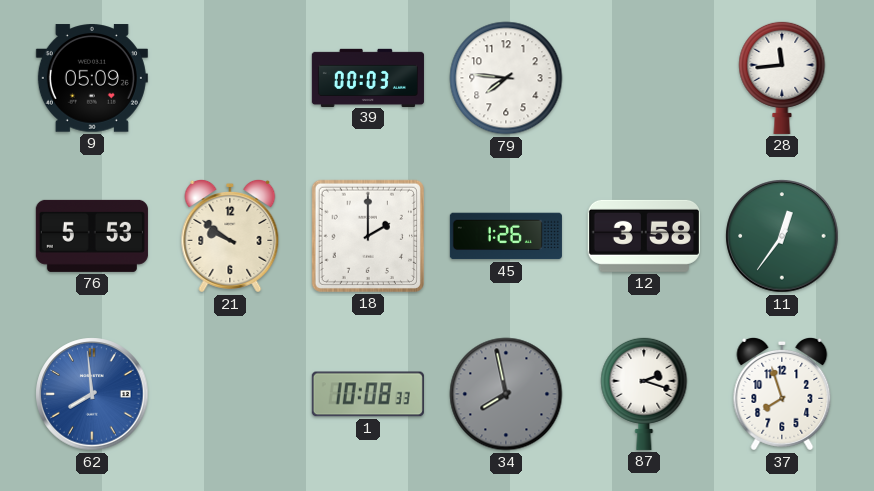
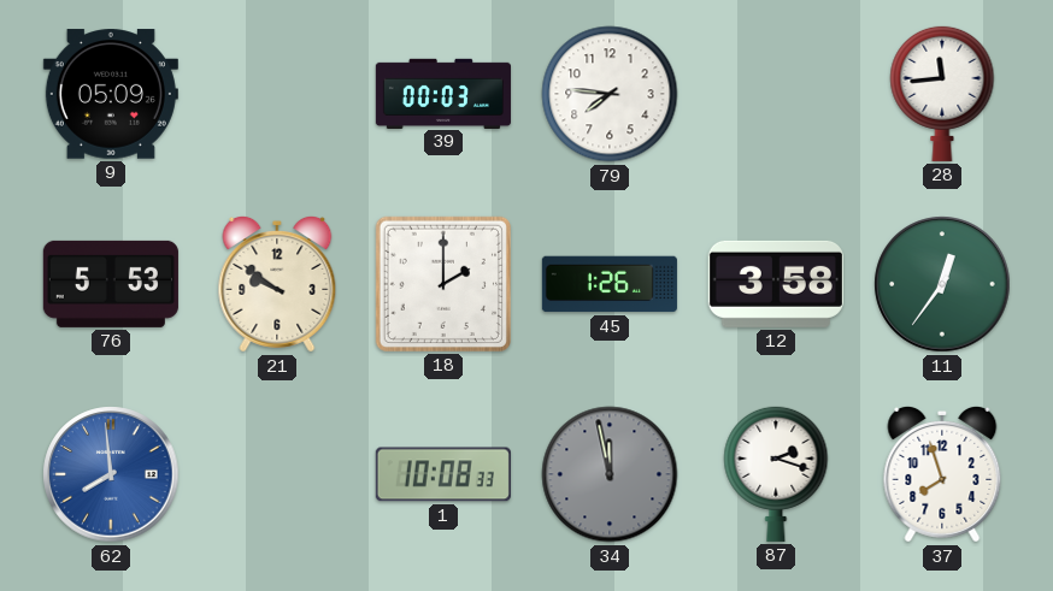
34: 7:58 -> 11:58 (610, 474)
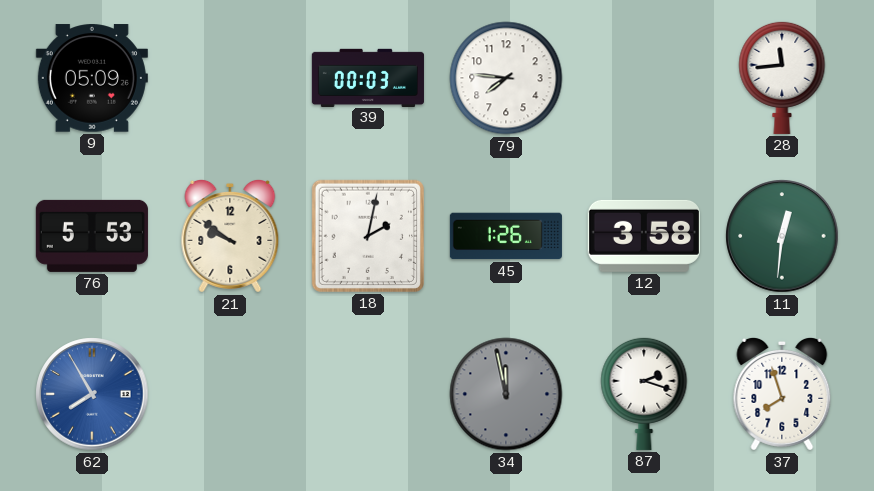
18: 2:00 -> 2:02 (368, 236)
11: 12:36 -> 12:31 (782, 236)
62: 7:59 -> 7:55 (92, 394)
1: 10:08 -> none (443, 474)
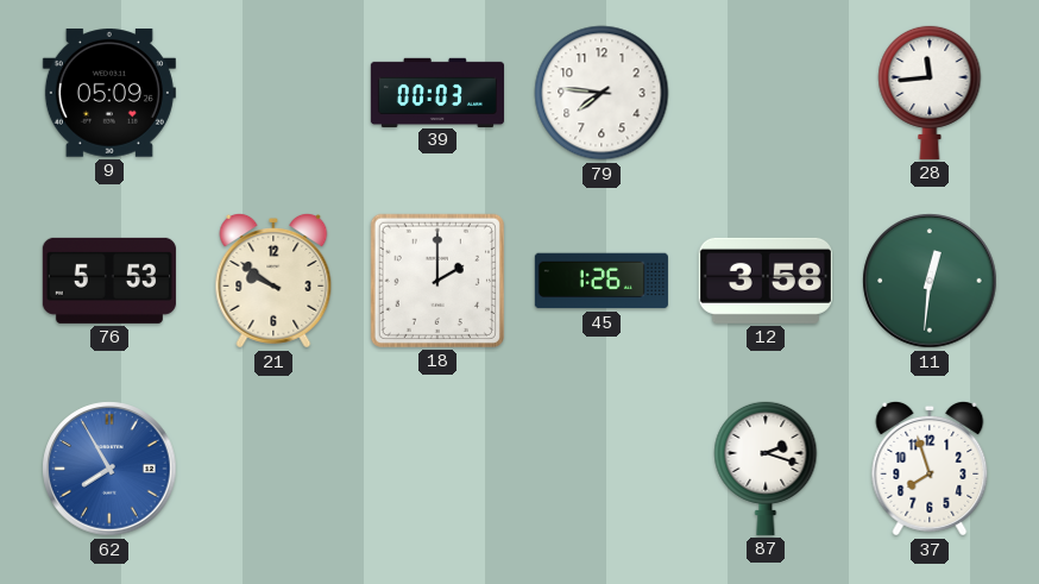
18: 2:02 -> 2:00 (437, 281)
34: 11:58 -> none (506, 394)
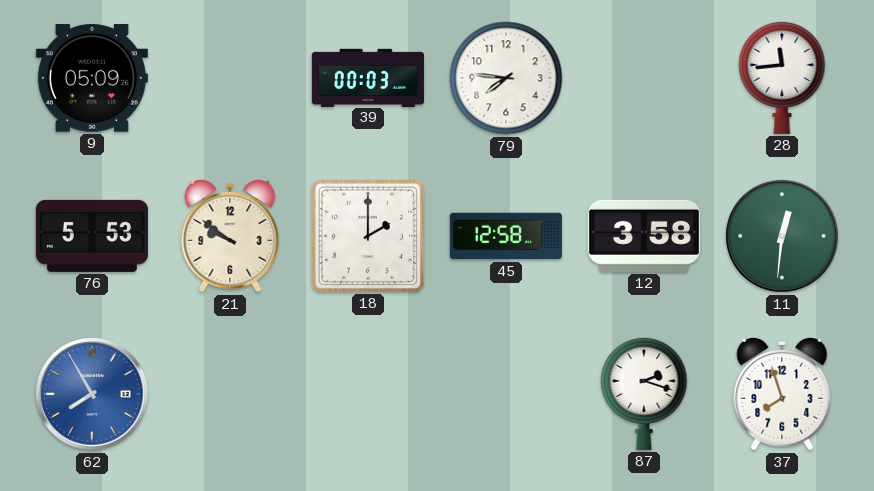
45: 1:26 -> 12:58 (506, 236)
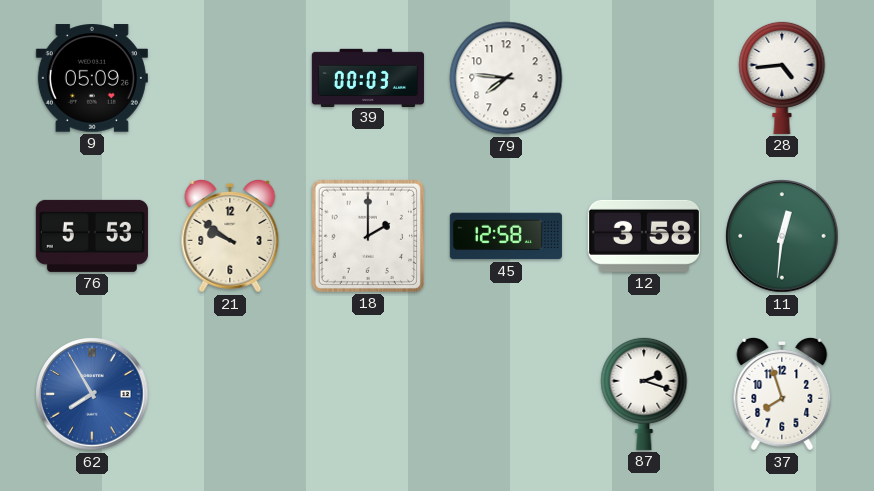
28: 11:44 -> 4:44 (782, 77)
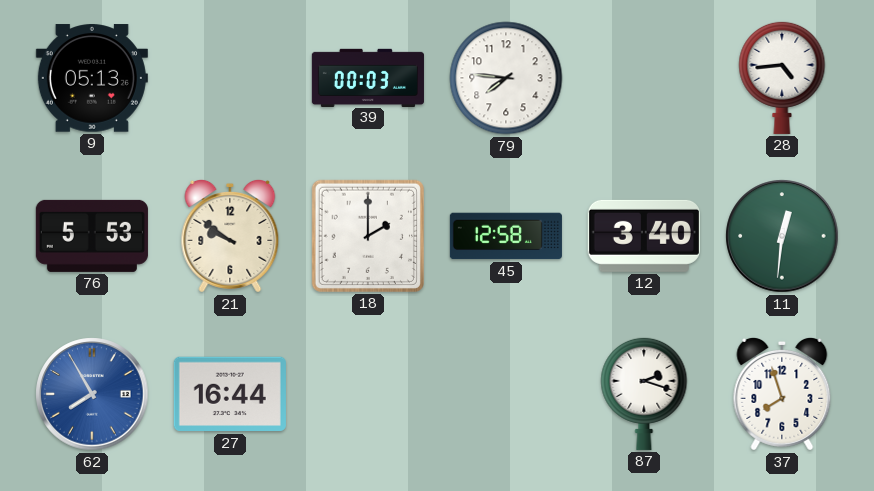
9: 05:09 -> 05:13 (92, 78)
12: 3:58 -> 3:40 (644, 236)
27: none -> 16:44 (230, 394)
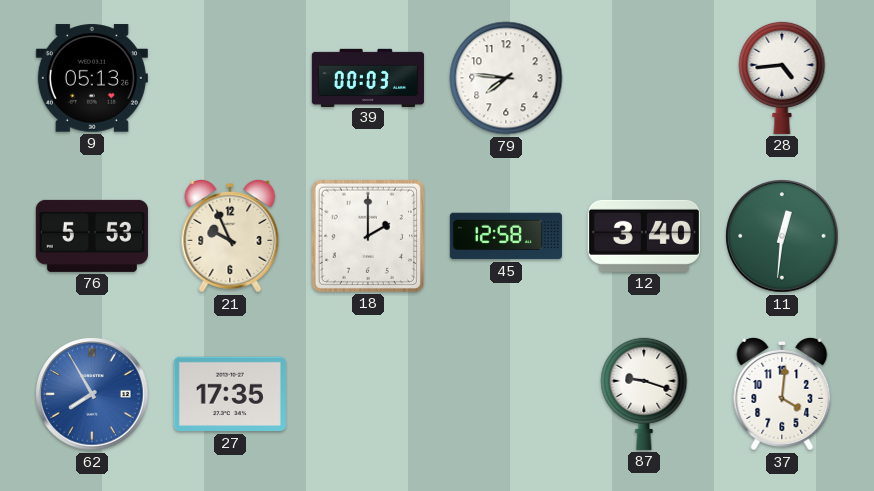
21: 9:51 -> 9:56 (230, 236)
27: 16:44 -> 17:35 (230, 394)
87: 2:18 -> 9:18 (644, 393)
37: 7:57 -> 4:01 (782, 394)
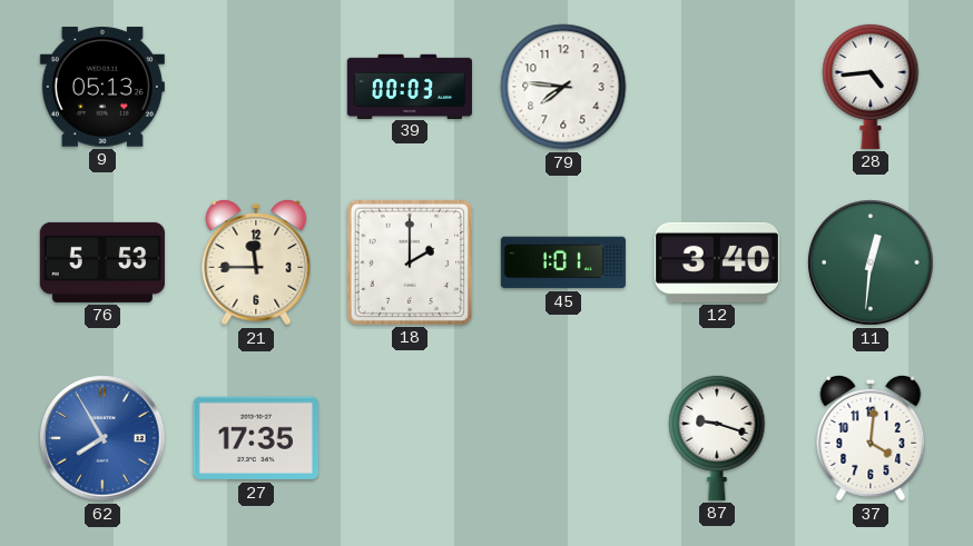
21: 9:56 -> 11:45 (256, 262)
45: 12:58 -> 1:01 (563, 262)
